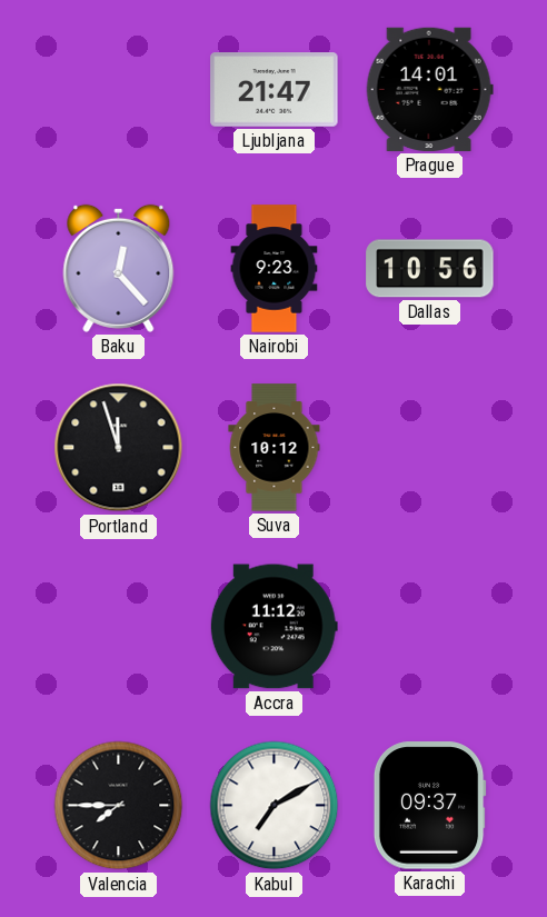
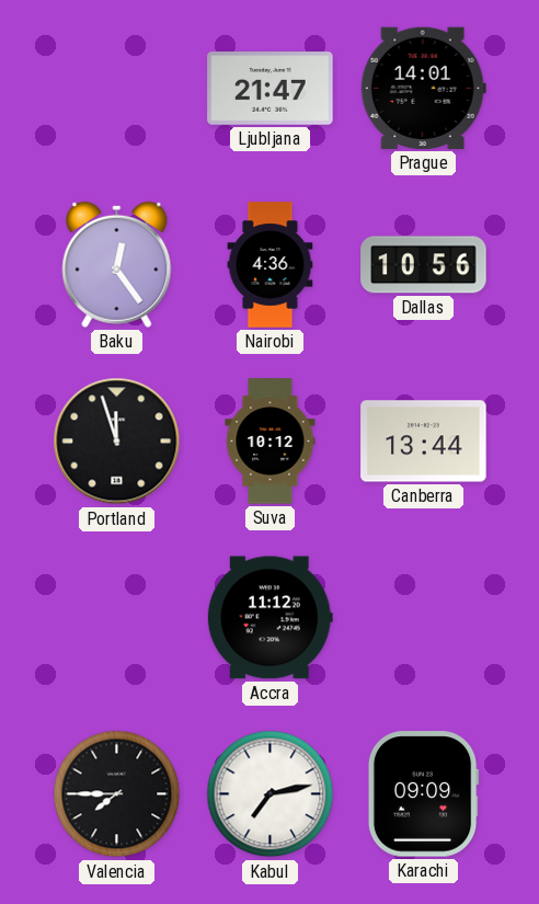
Baku: 12:23 -> 12:24 (117, 264)
Nairobi: 9:23 -> 4:36 (271, 265)
Canberra: none -> 13:44 (424, 442)
Kabul: 7:10 -> 7:13 (271, 794)
Karachi: 09:37 -> 09:09 (423, 794)
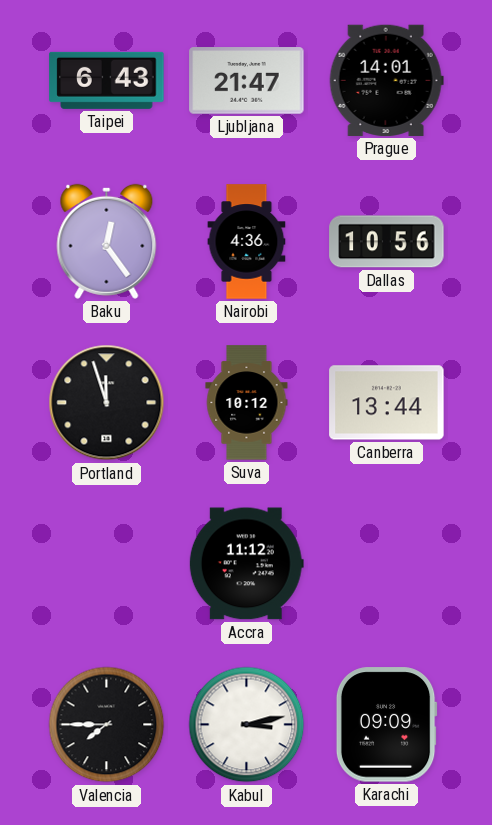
Taipei: none -> 6:43 (107, 80)
Kabul: 7:13 -> 3:13 (247, 725)
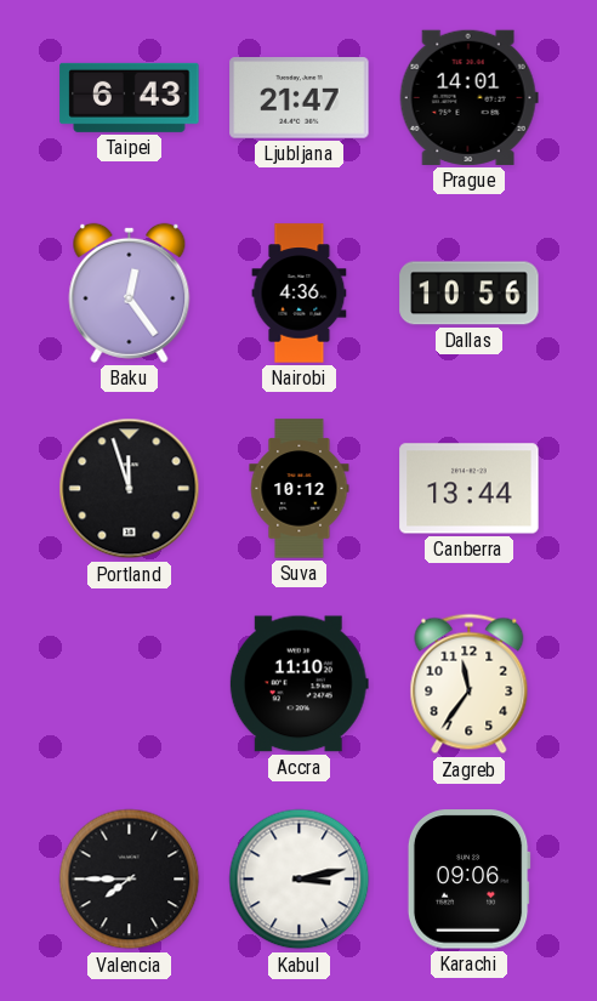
Accra: 11:12 -> 11:10 (298, 684)
Zagreb: none -> 11:36 (470, 684)
Karachi: 09:09 -> 09:06 (468, 880)
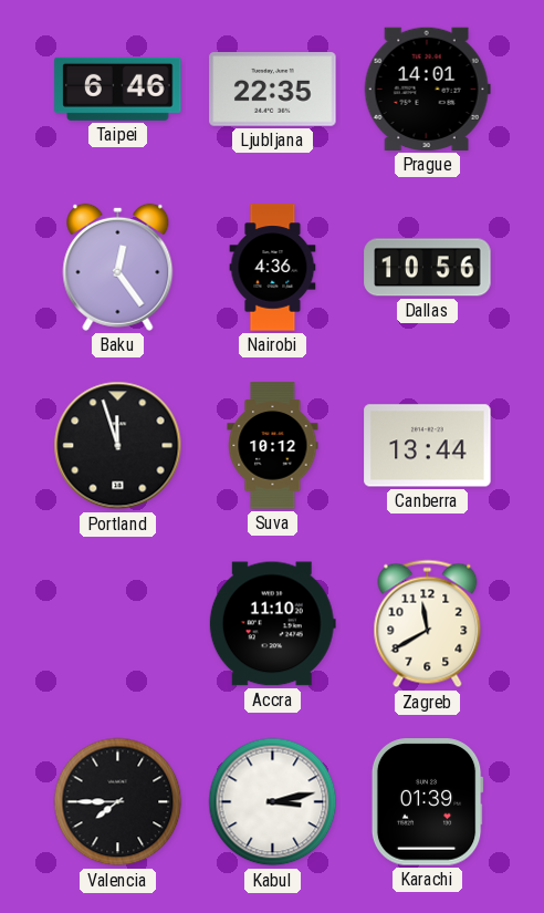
Taipei: 6:43 -> 6:46 (118, 89)
Ljubljana: 21:47 -> 22:35 (273, 90)
Zagreb: 11:36 -> 11:40 (428, 624)
Karachi: 09:06 -> 01:39 (427, 802)
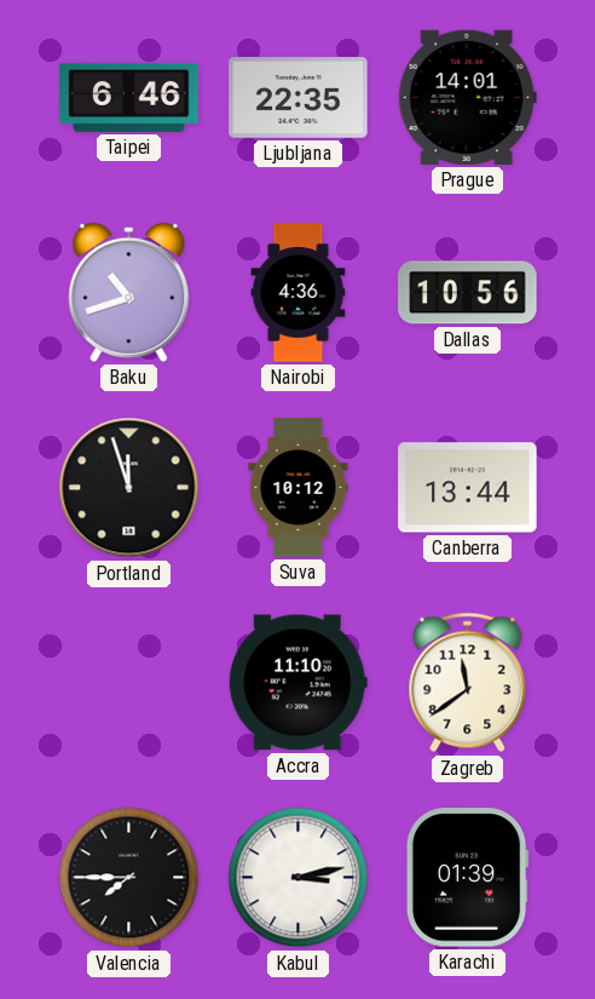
Baku: 12:24 -> 10:42 (129, 292)
Zagreb: 11:40 -> 11:39 (468, 683)
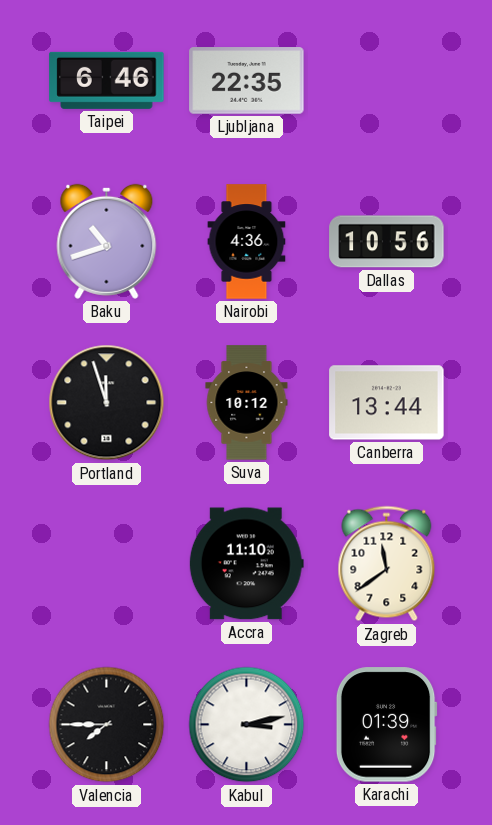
Prague: 14:01 -> none (467, 97)
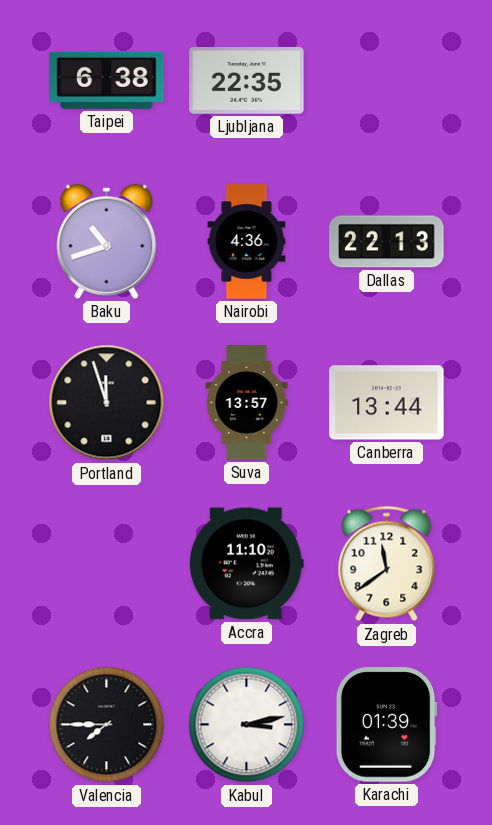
Taipei: 6:46 -> 6:38 (107, 80)
Dallas: 10:56 -> 22:13 (387, 242)
Suva: 10:12 -> 13:57 (247, 403)
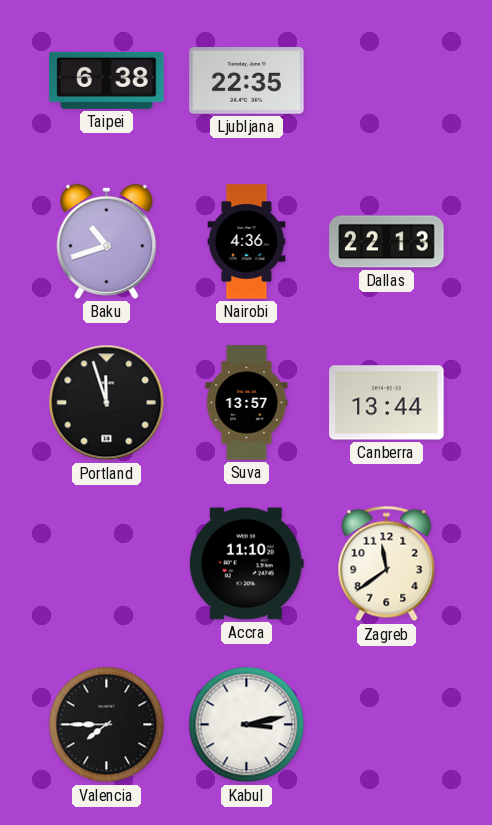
Karachi: 01:39 -> none (386, 725)
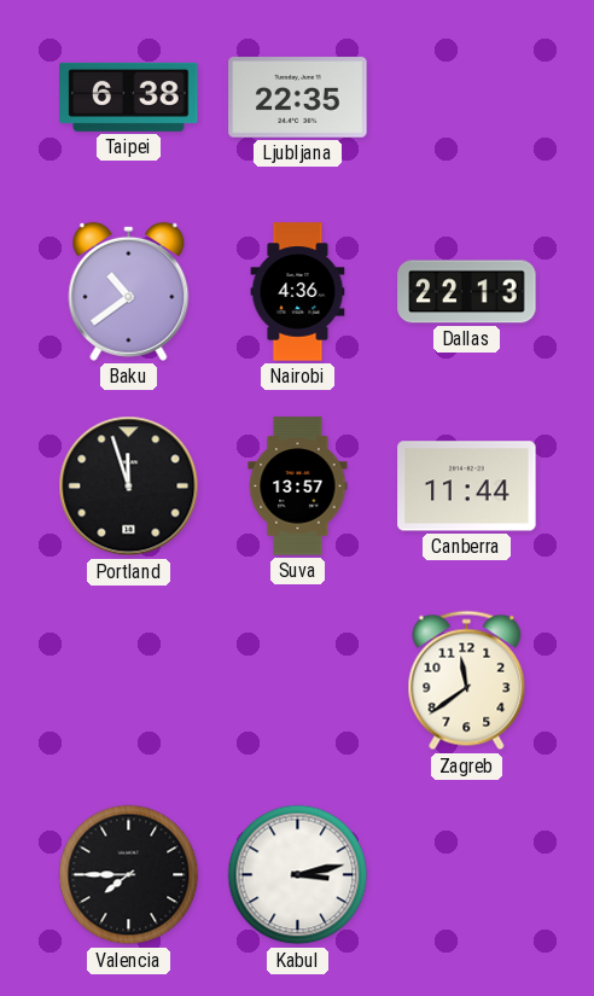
Baku: 10:42 -> 10:39 (129, 291)
Canberra: 13:44 -> 11:44 (467, 487)
Accra: 11:10 -> none (246, 564)
